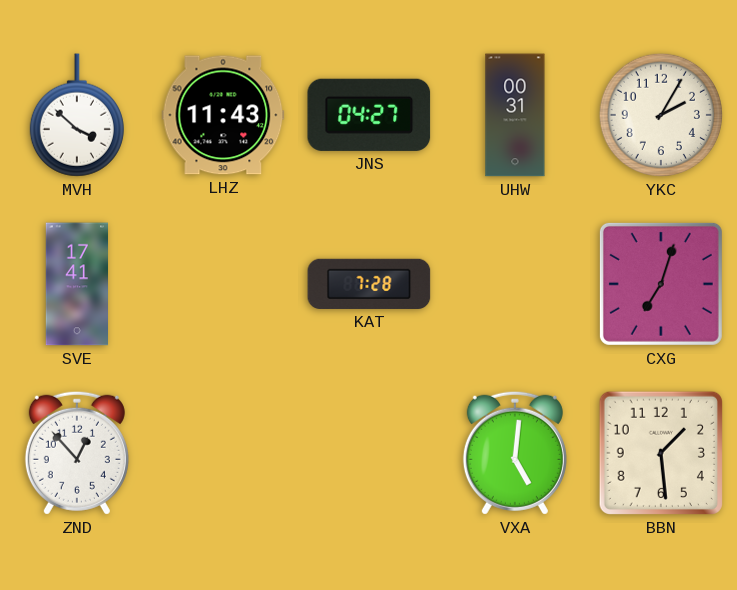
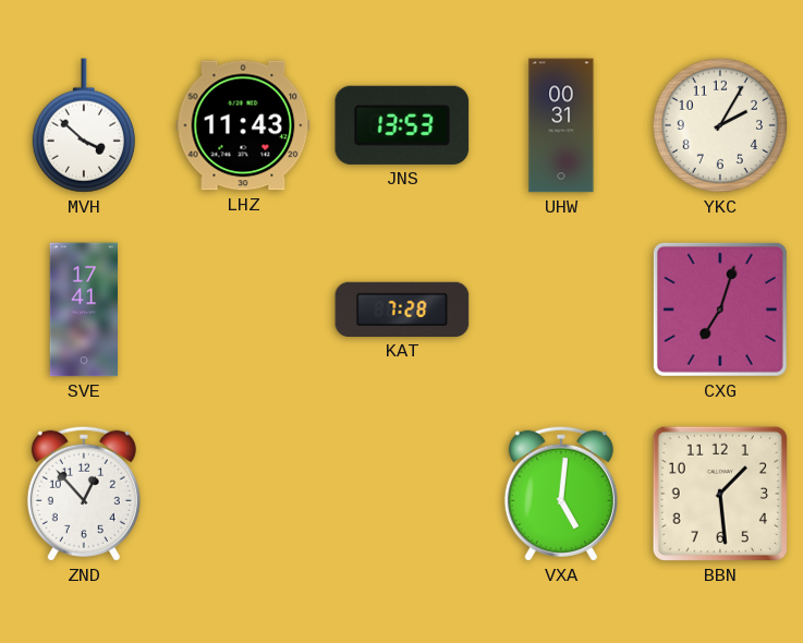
JNS: 04:27 -> 13:53 (402, 125)
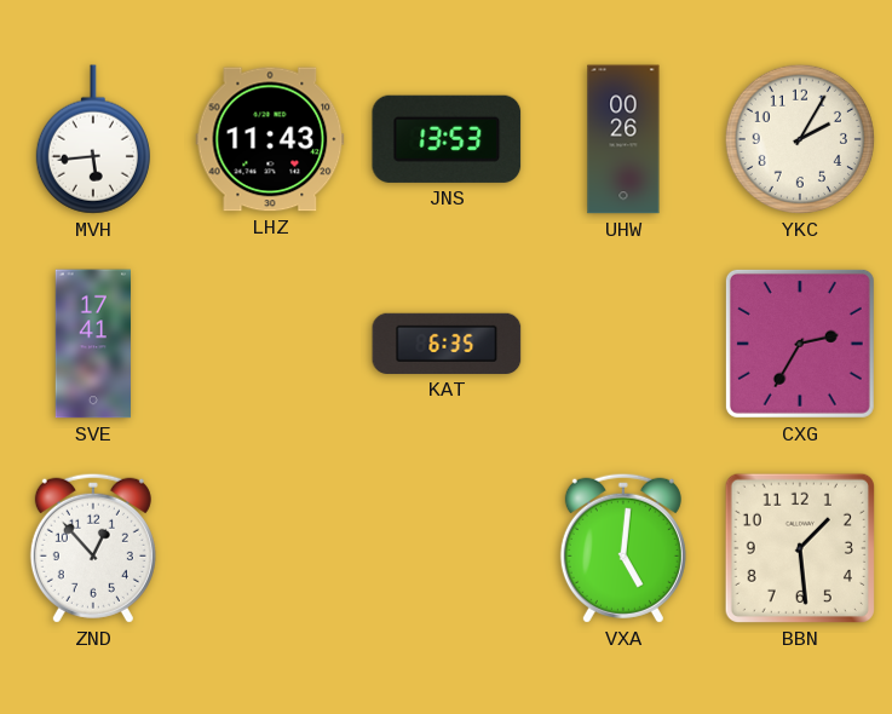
MVH: 3:52 -> 5:44 (93, 139)
UHW: 00:31 -> 00:26 (623, 139)
KAT: 7:28 -> 6:35 (447, 344)
CXG: 7:03 -> 2:35 (800, 344)
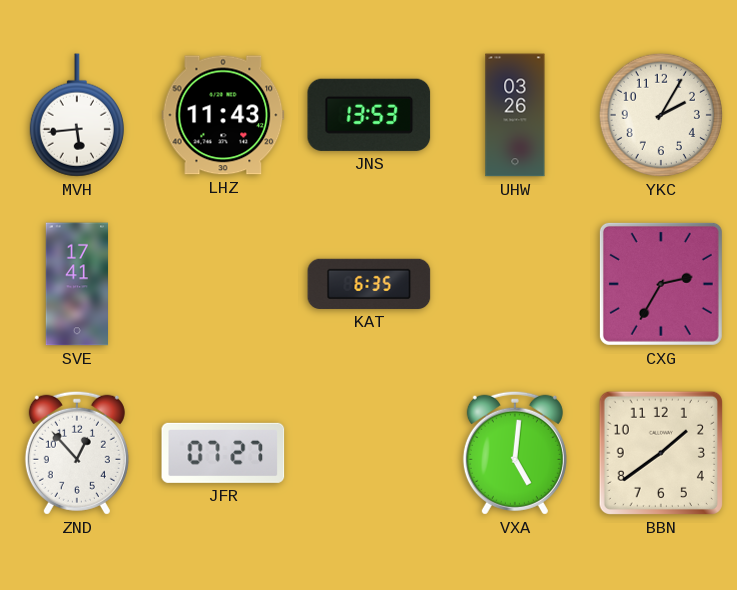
UHW: 00:26 -> 03:26 (515, 115)
JFR: none -> 07:27 (223, 453)
BBN: 1:29 -> 1:39 (661, 453)
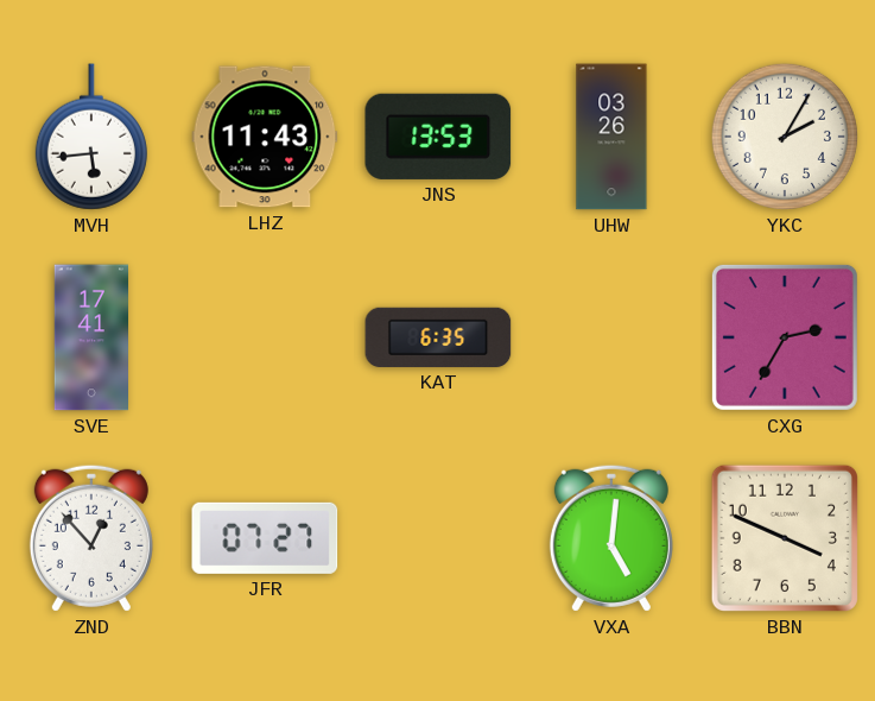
BBN: 1:39 -> 3:49 (785, 538)
